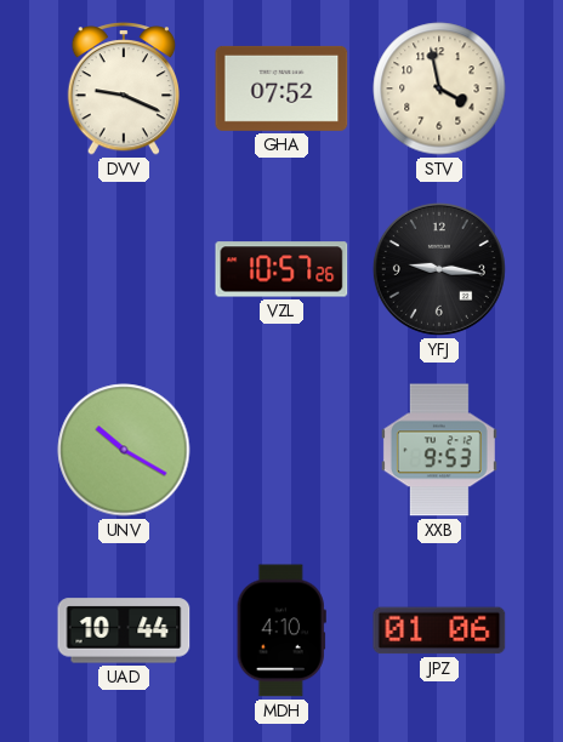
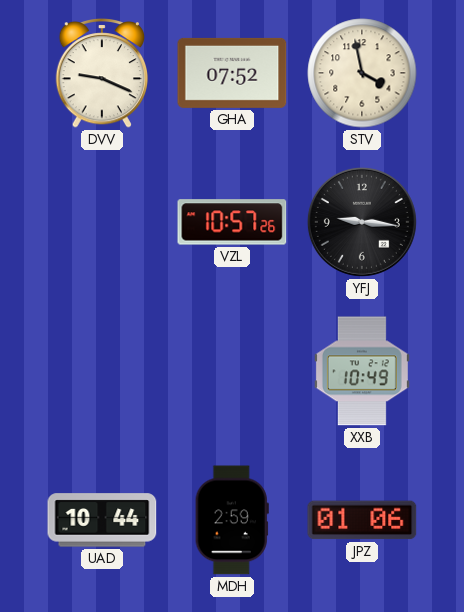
UNV: 10:20 -> none (124, 450)
XXB: 9:53 -> 10:49 (362, 371)
MDH: 4:10 -> 2:59 (232, 520)
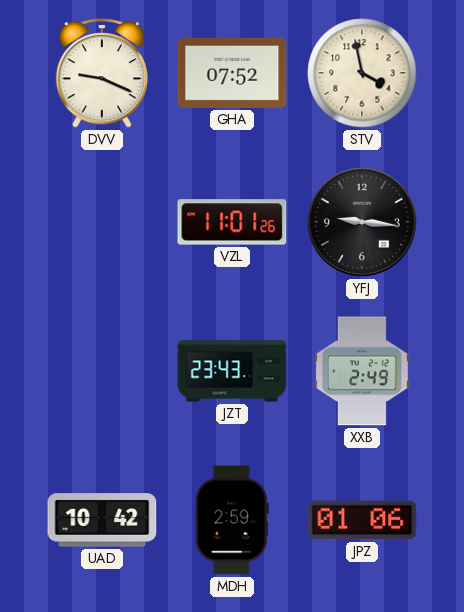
VZL: 10:57 -> 11:01 (232, 222)
JZT: none -> 23:43 (232, 371)
XXB: 10:49 -> 2:49 (362, 371)
UAD: 10:44 -> 10:42 (102, 520)
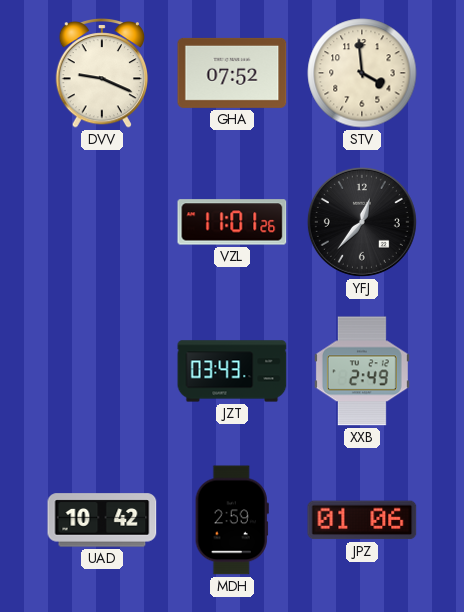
STV: 3:58 -> 3:59 (362, 73)
YFJ: 9:16 -> 12:37 (362, 222)
JZT: 23:43 -> 03:43 (232, 371)
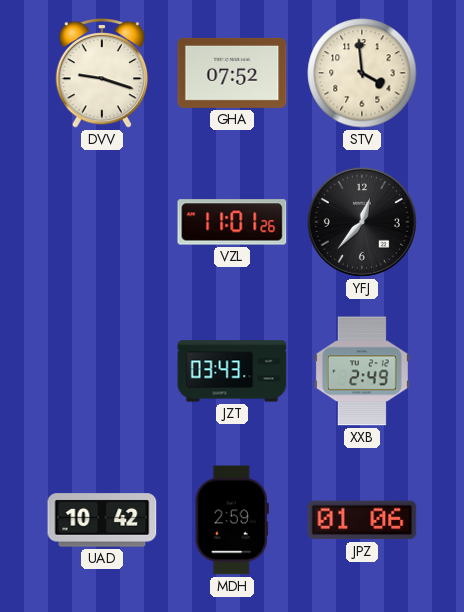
DVV: 9:19 -> 9:18 (102, 74)
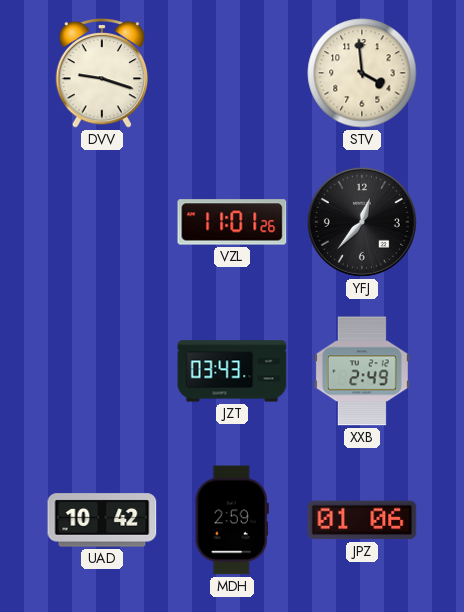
GHA: 07:52 -> none (232, 73)
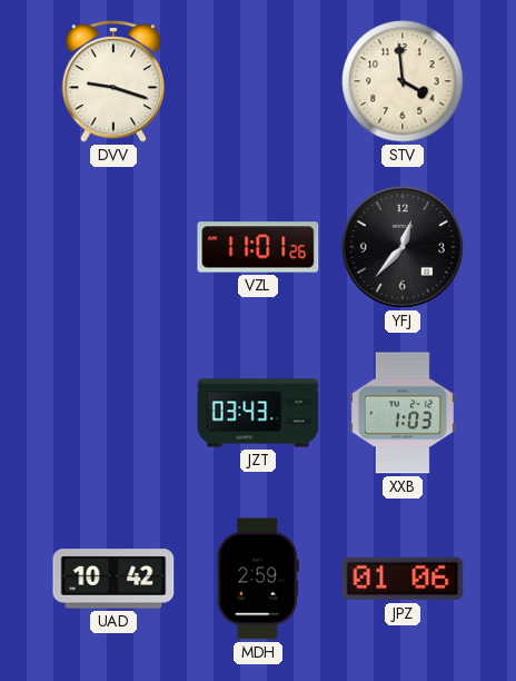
XXB: 2:49 -> 1:03 (403, 413)
